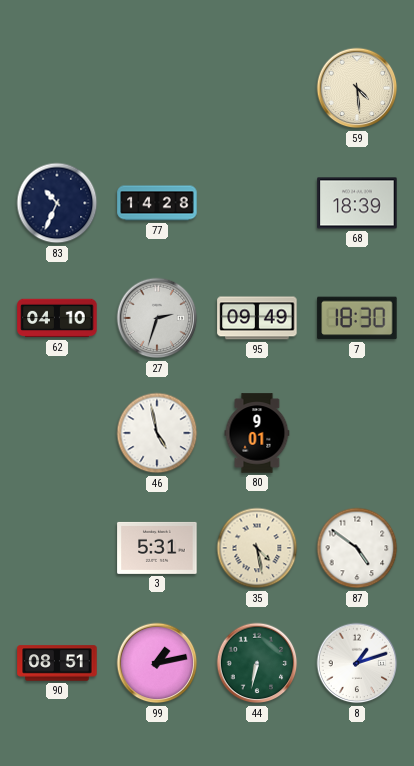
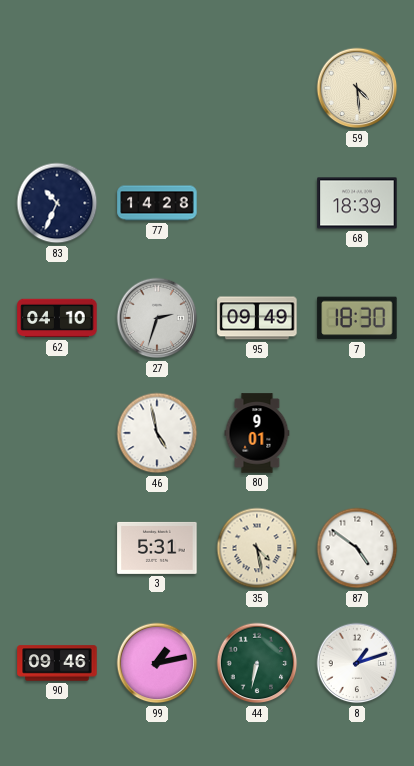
90: 08:51 -> 09:46 (57, 663)
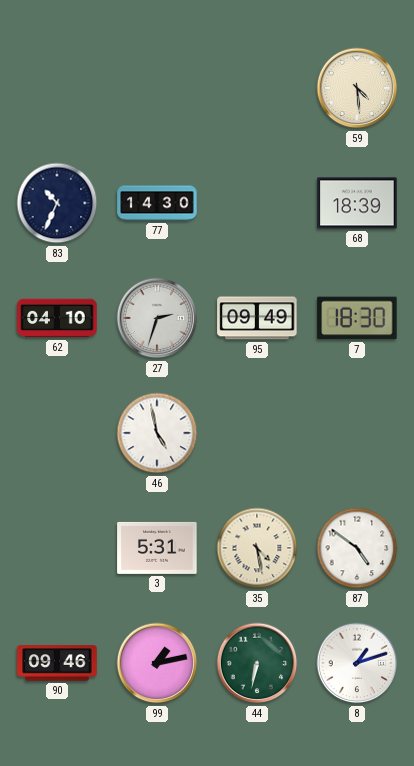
77: 14:28 -> 14:30 (157, 203)
80: 9:01 -> none (257, 433)
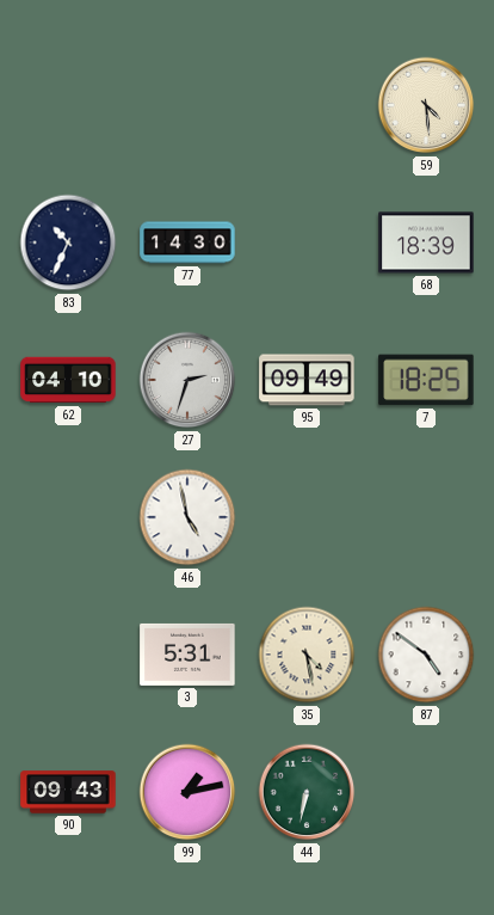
7: 18:30 -> 18:25 (426, 380)
90: 09:46 -> 09:43 (68, 792)
8: 1:12 -> none (357, 663)
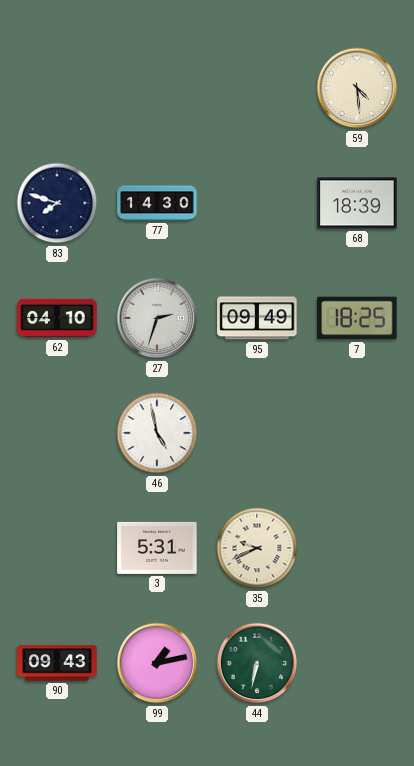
83: 10:34 -> 7:48 (57, 203)
35: 4:28 -> 9:41 (257, 548)
87: 4:51 -> none (426, 655)
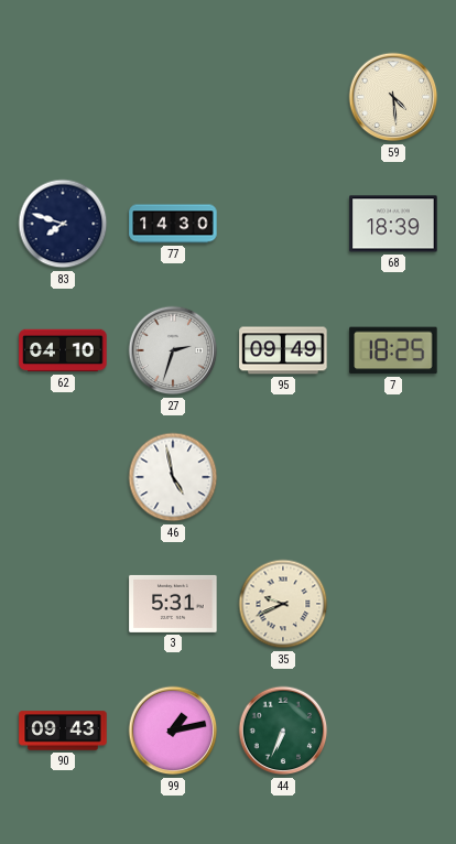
44: 6:32 -> 6:34 (283, 731)
